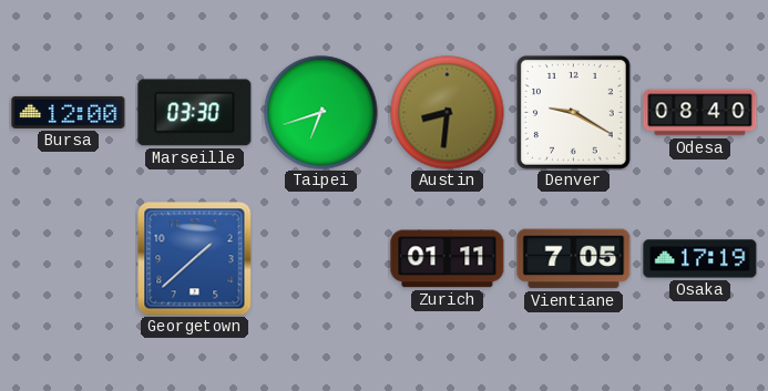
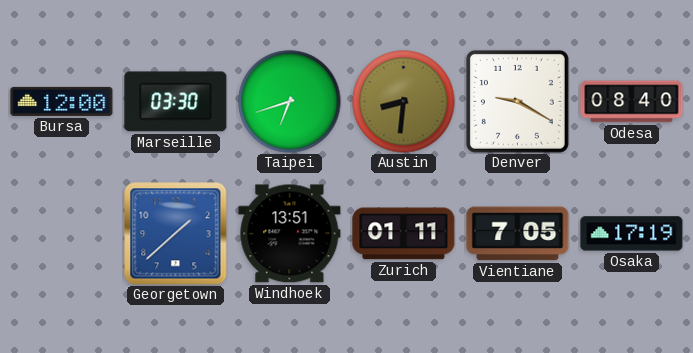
Windhoek: none -> 13:51 (290, 234)
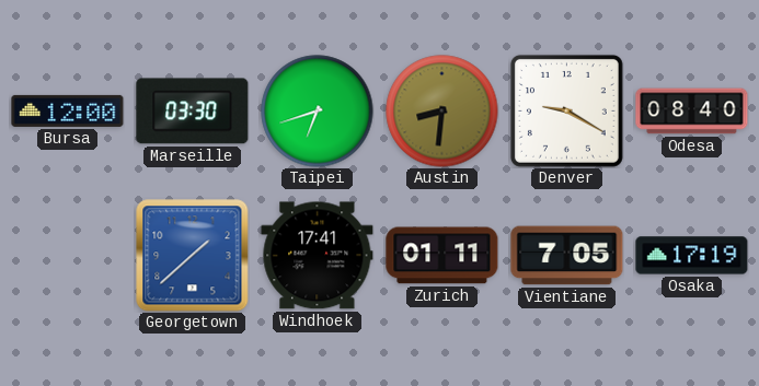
Windhoek: 13:51 -> 17:41 (318, 256)
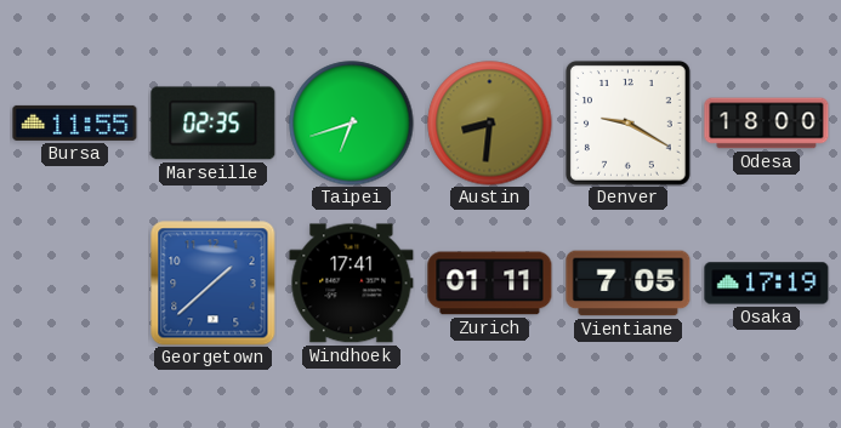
Bursa: 12:00 -> 11:55 (75, 122)
Marseille: 03:30 -> 02:35 (214, 124)
Odesa: 08:40 -> 18:00 (767, 124)
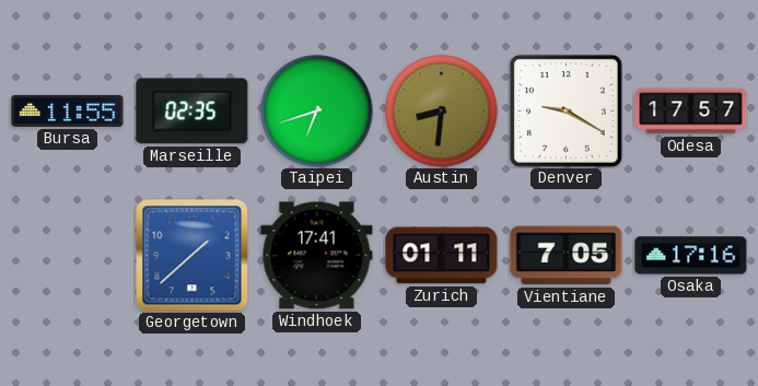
Odesa: 18:00 -> 17:57 (691, 112)
Osaka: 17:19 -> 17:16 (691, 256)
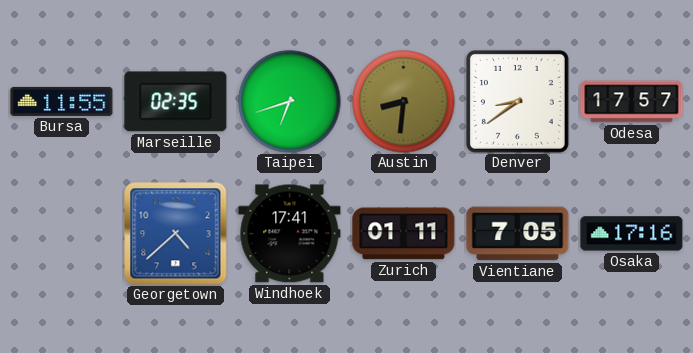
Denver: 9:20 -> 8:39 (517, 101)
Georgetown: 1:38 -> 4:38 (176, 234)
